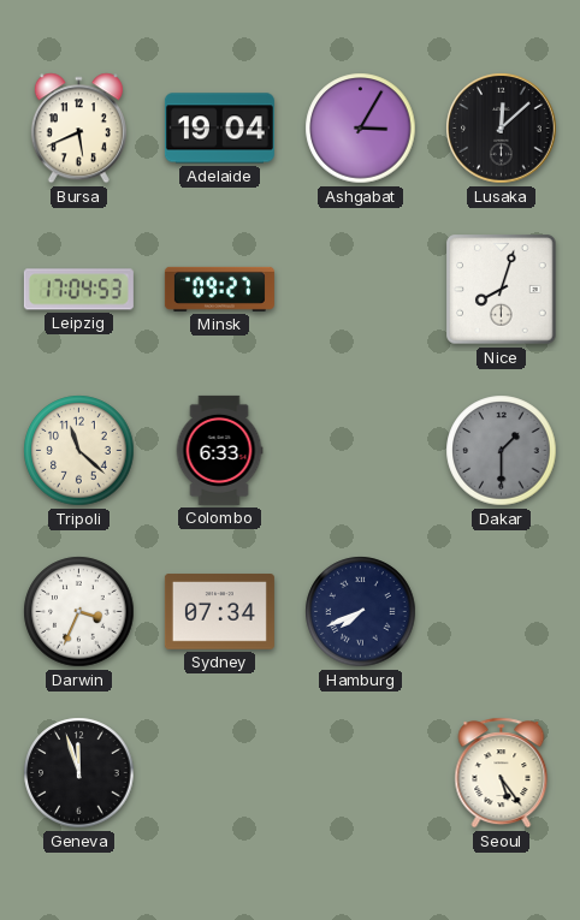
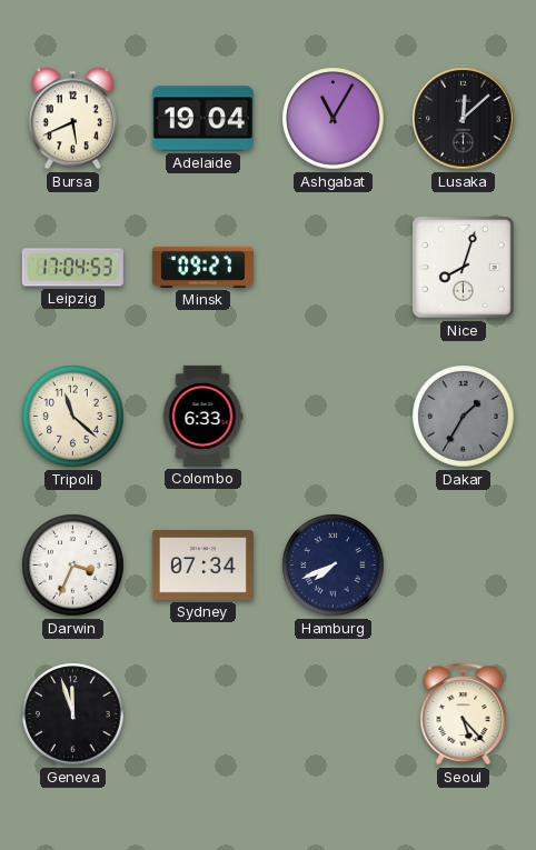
Ashgabat: 3:05 -> 11:05 (334, 119)
Dakar: 1:30 -> 1:35 (464, 417)
Seoul: 5:24 -> 5:23 (464, 714)
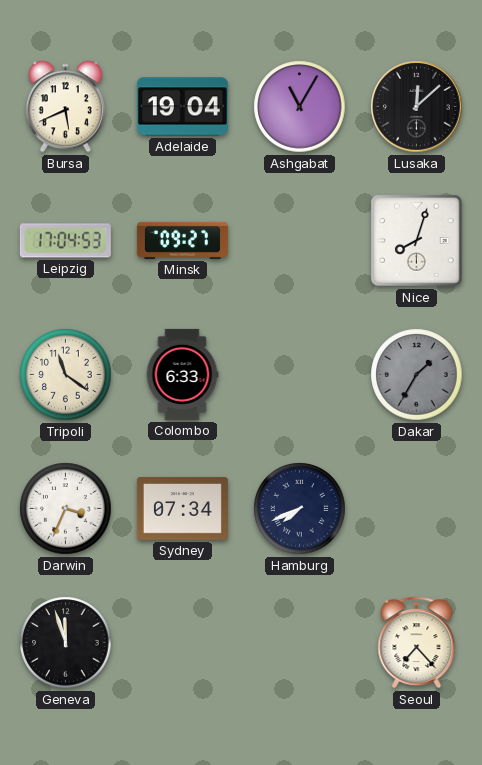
Tripoli: 11:22 -> 11:21 (66, 375)
Seoul: 5:23 -> 7:23 (417, 643)
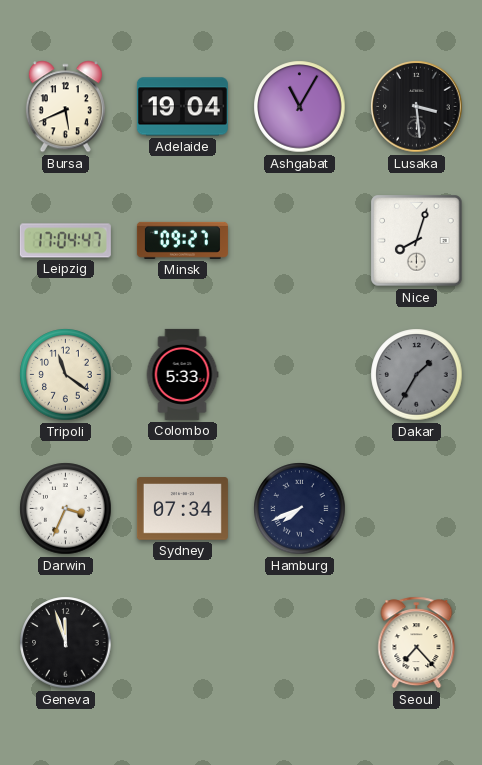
Lusaka: 12:08 -> 3:29 (417, 107)
Leipzig: 17:04:53 -> 17:04:47 (65, 241)
Colombo: 6:33 -> 5:33 (182, 374)
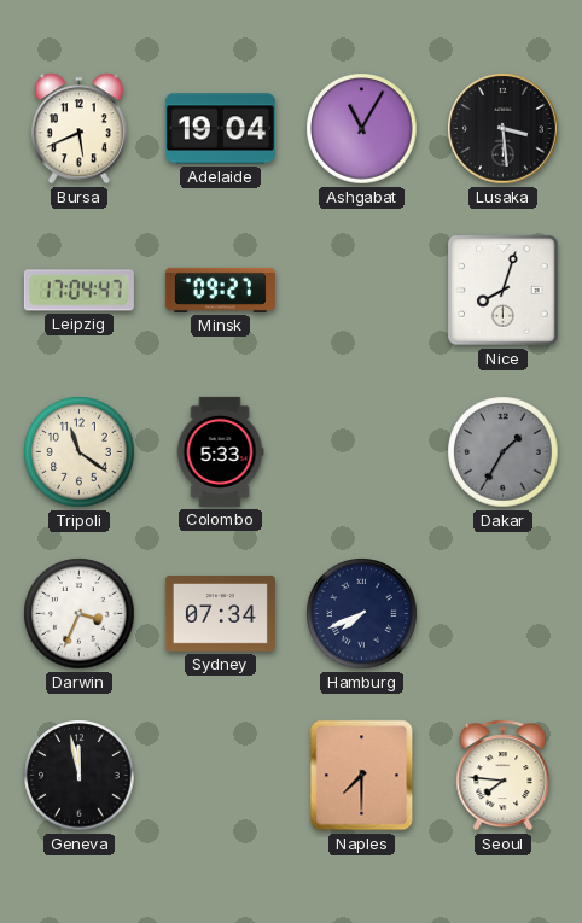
Geneva: 11:57 -> 11:58 (80, 776)
Naples: none -> 7:30 (362, 776)
Seoul: 7:23 -> 7:46 (504, 776)
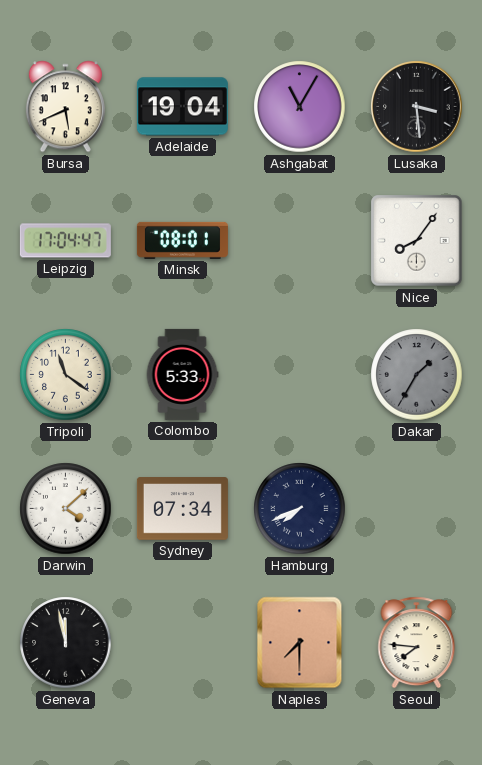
Minsk: 09:27 -> 08:01 (182, 240)
Nice: 8:03 -> 8:06 (417, 241)
Darwin: 3:34 -> 4:08 (66, 509)
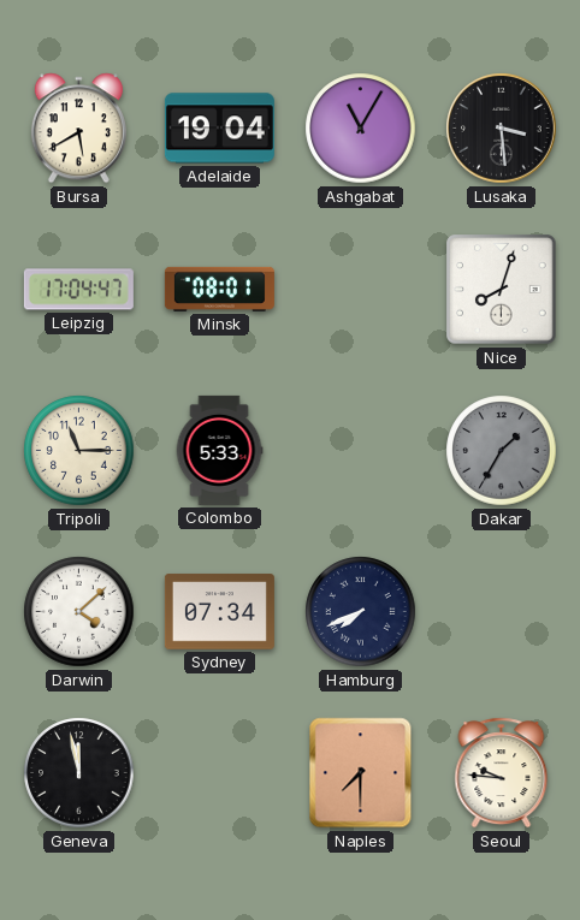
Bursa: 5:41 -> 5:40 (78, 129)
Nice: 8:06 -> 8:03 (502, 290)
Tripoli: 11:21 -> 11:15 (79, 451)
Seoul: 7:46 -> 9:46 (502, 773)
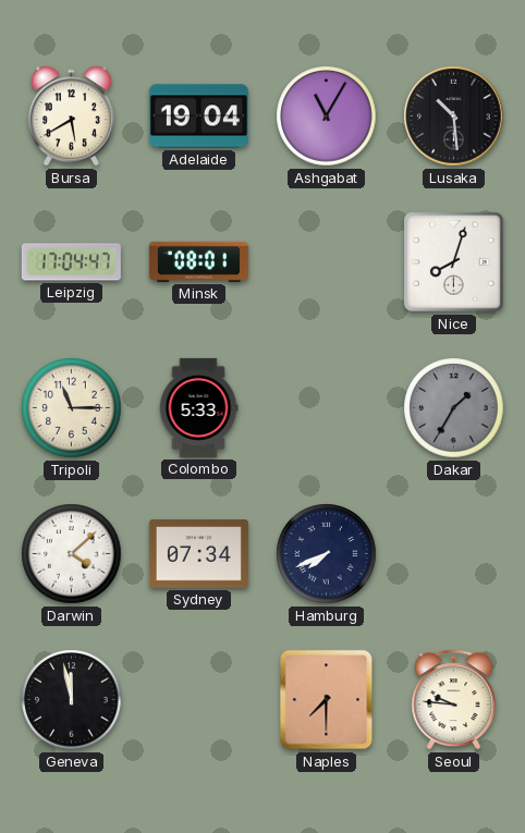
Lusaka: 3:29 -> 10:29 (454, 117)
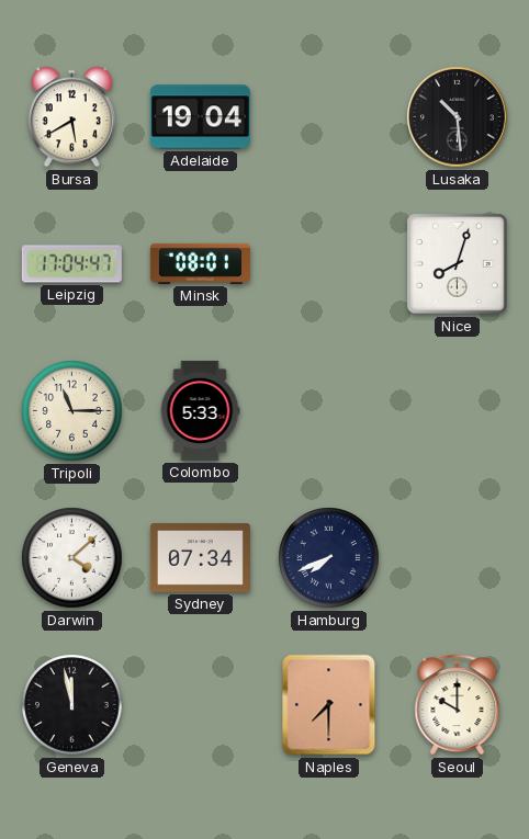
Ashgabat: 11:05 -> none (327, 117)
Dakar: 1:35 -> none (454, 408)
Seoul: 9:46 -> 10:00 (458, 705)
